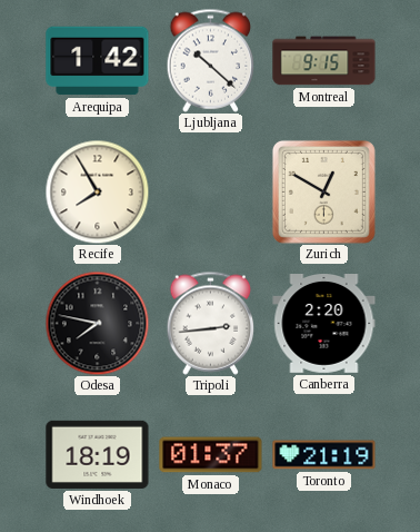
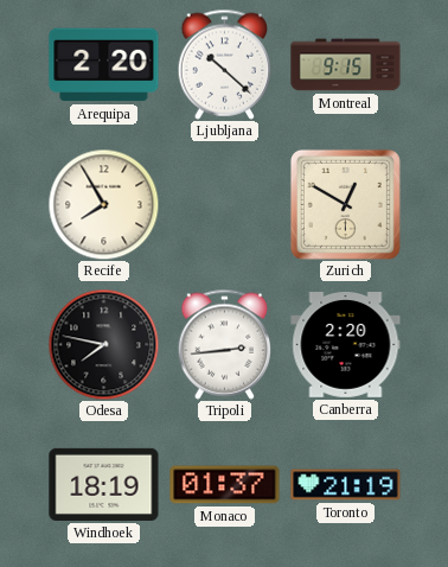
Arequipa: 1:42 -> 2:20 (104, 65)
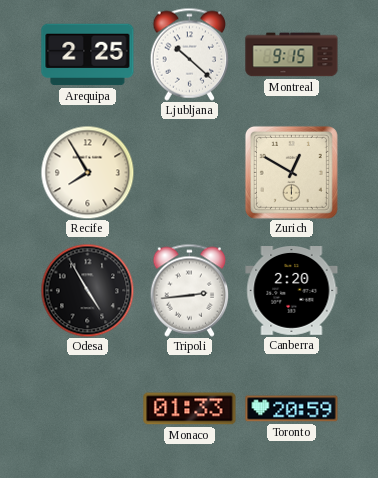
Arequipa: 2:20 -> 2:25 (88, 55)
Odesa: 7:47 -> 4:55 (87, 290)
Windhoek: 18:19 -> none (104, 484)
Monaco: 01:37 -> 01:33 (190, 409)
Toronto: 21:19 -> 20:59 (292, 409)
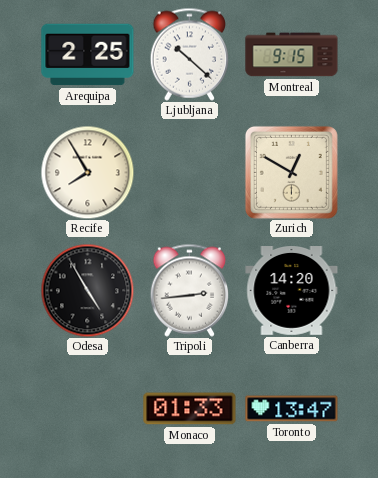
Canberra: 2:20 -> 14:20 (292, 291)
Toronto: 20:59 -> 13:47 (292, 409)
